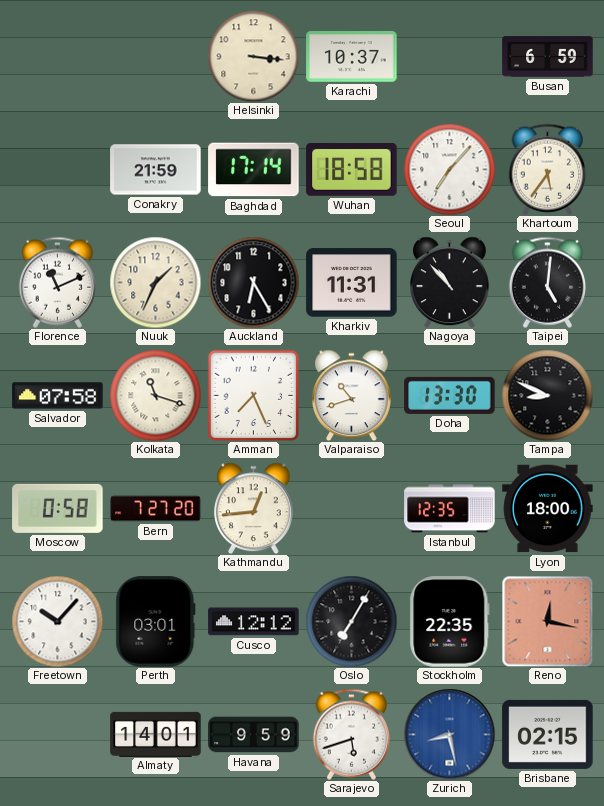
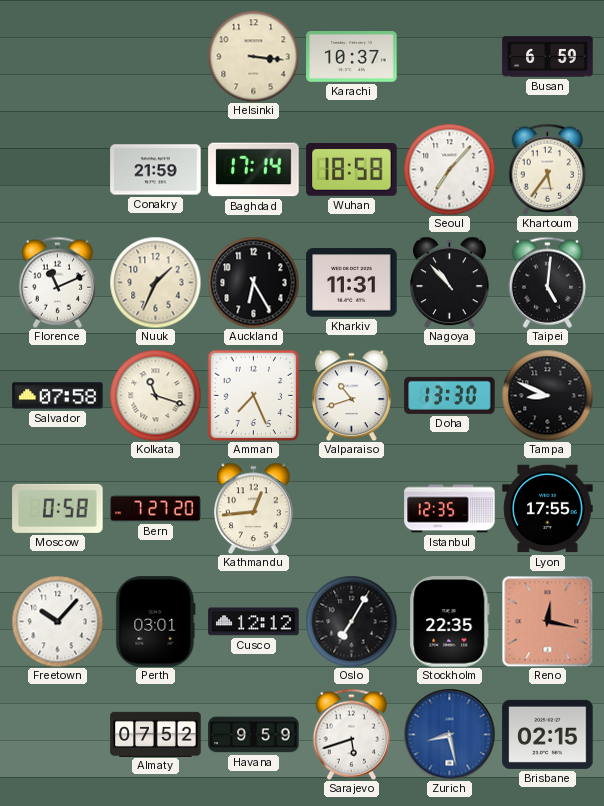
Lyon: 18:00 -> 17:55 (548, 509)
Almaty: 14:01 -> 07:52 (156, 734)
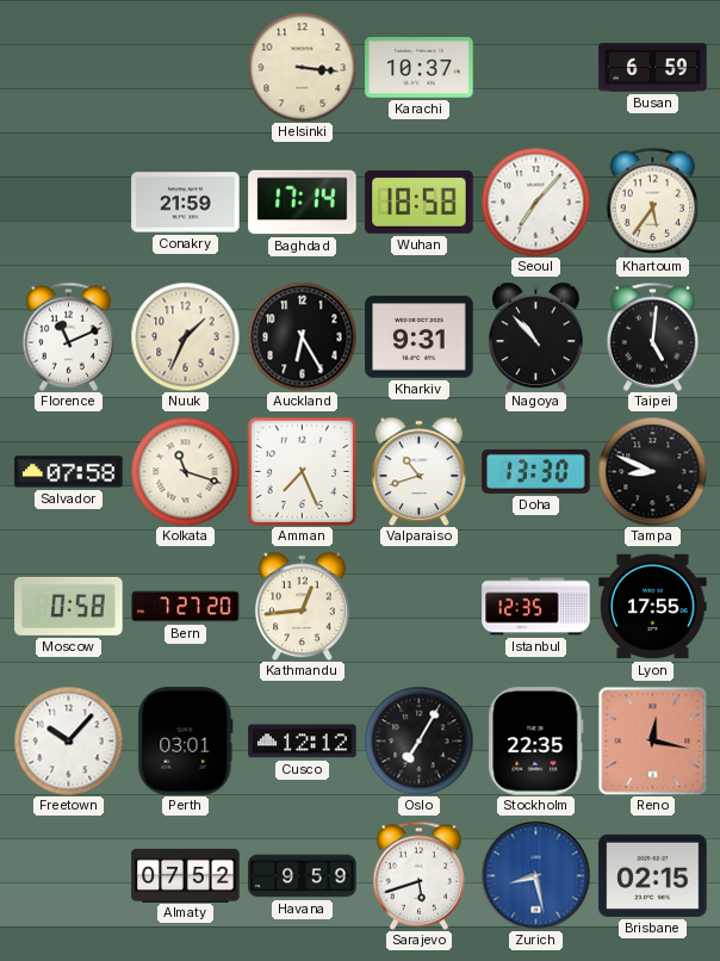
Kharkiv: 11:31 -> 9:31 (420, 337)
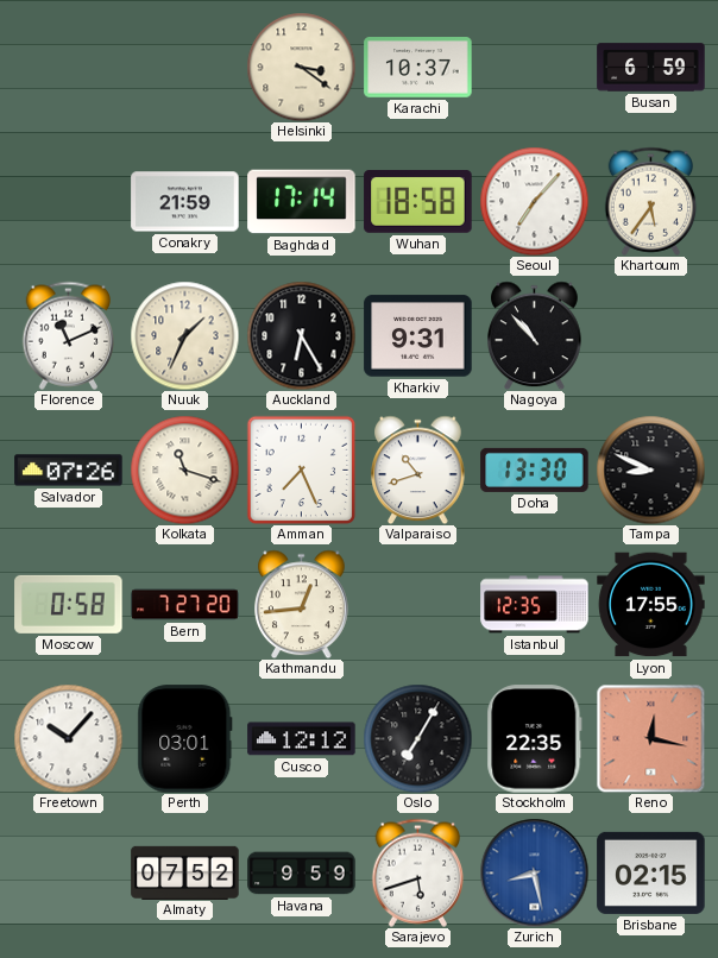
Helsinki: 3:16 -> 3:21 (301, 67)
Taipei: 5:01 -> none (653, 336)
Salvador: 07:58 -> 07:26 (69, 471)
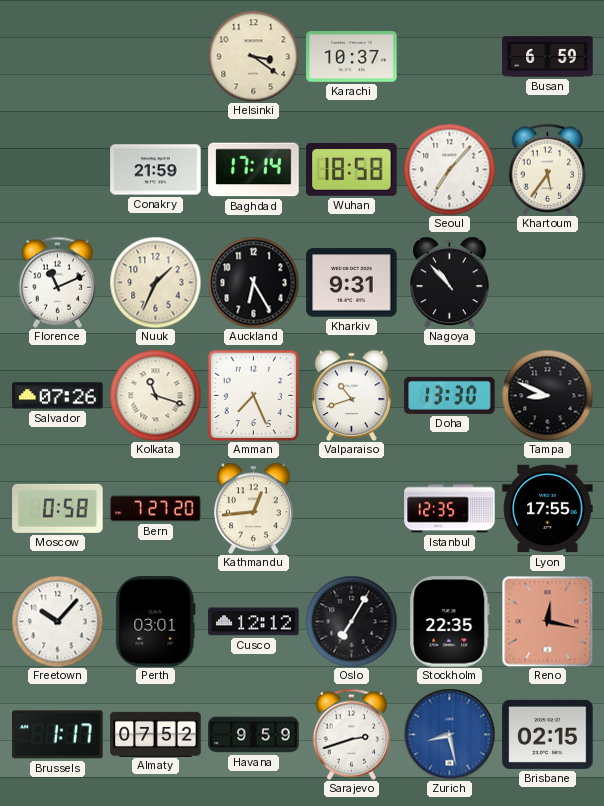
Brussels: none -> 1:17 (58, 735)
Sarajevo: 5:42 -> 2:42 (352, 734)
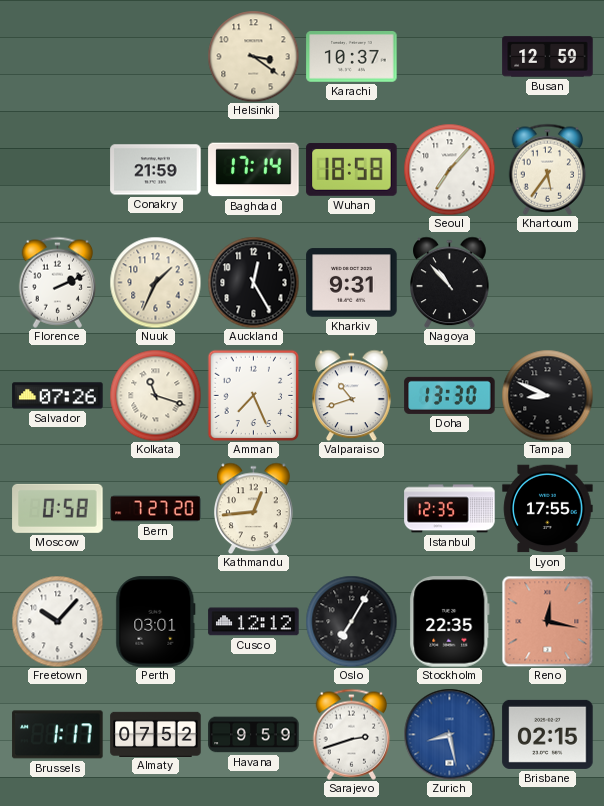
Busan: 6:59 -> 12:59 (548, 57)
Florence: 11:11 -> 2:11 (58, 282)
Auckland: 6:25 -> 12:25 (253, 282)
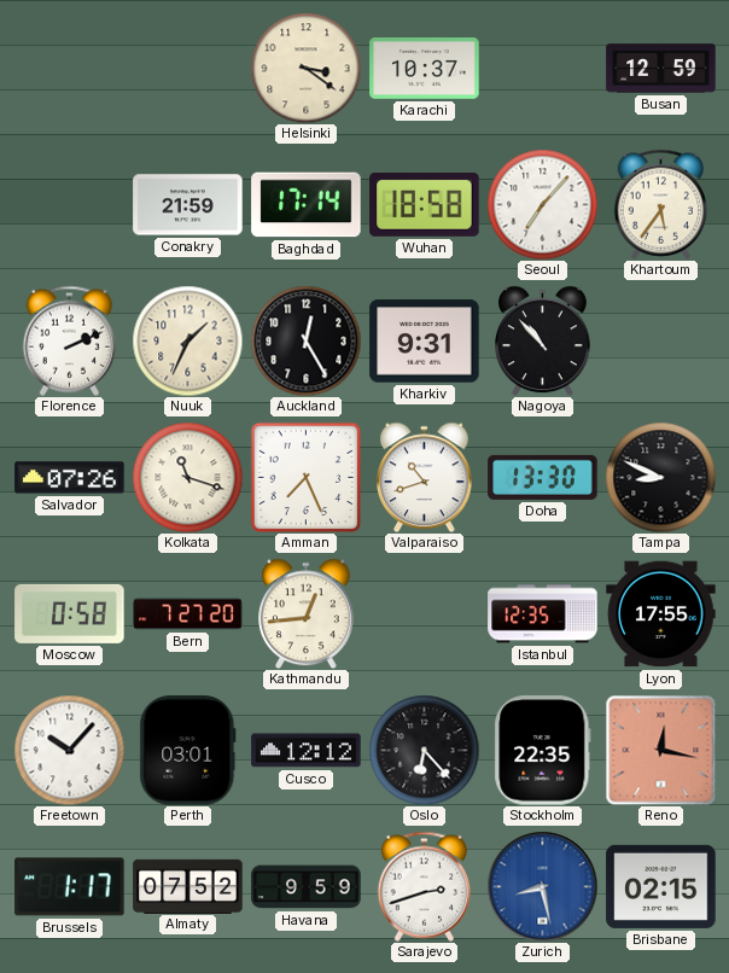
Oslo: 7:05 -> 6:23 (424, 750)
